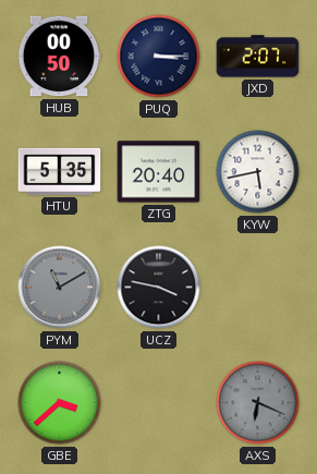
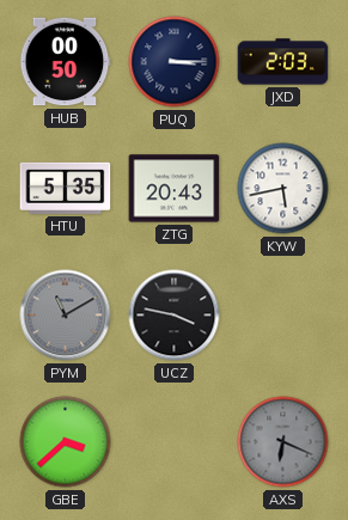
JXD: 2:07 -> 2:03 (283, 62)
ZTG: 20:40 -> 20:43 (175, 189)
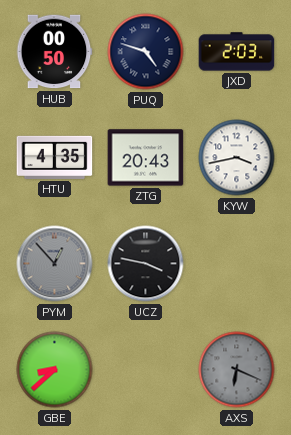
PUQ: 3:15 -> 4:48 (146, 52)
HTU: 5:35 -> 4:35 (55, 157)
KYW: 5:43 -> 3:43 (237, 158)
PYM: 11:10 -> 12:53 (55, 264)
GBE: 3:38 -> 8:38 (55, 370)
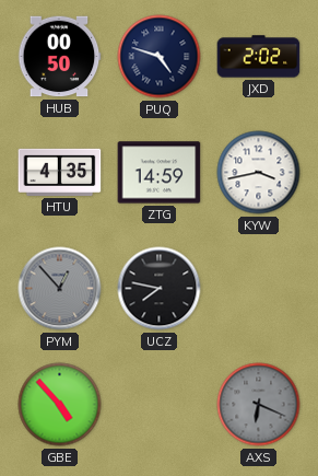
JXD: 2:03 -> 2:02 (259, 57)
ZTG: 20:43 -> 14:59 (160, 173)
UCZ: 3:47 -> 7:47 (160, 289)
GBE: 8:38 -> 4:53 (60, 405)
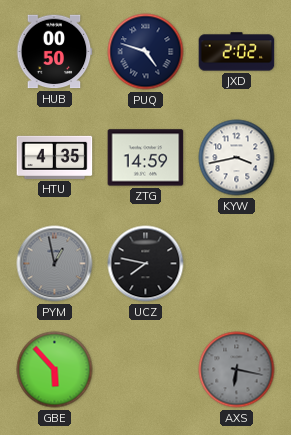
PYM: 12:53 -> 12:58 (55, 264)
GBE: 4:53 -> 5:53 (55, 370)
AXS: 6:19 -> 6:17 (237, 370)
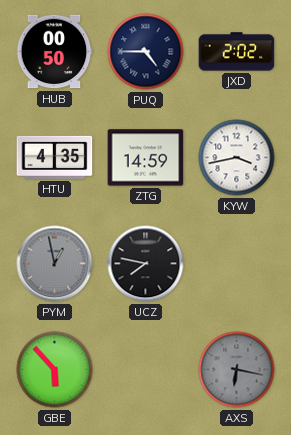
PUQ: 4:48 -> 4:45 (146, 52)
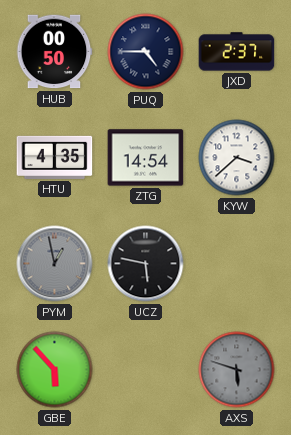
JXD: 2:02 -> 2:37 (237, 52)
ZTG: 14:59 -> 14:54 (146, 158)
KYW: 3:43 -> 3:38 (237, 158)
UCZ: 7:47 -> 5:47 (146, 264)
AXS: 6:17 -> 5:48 (237, 370)
